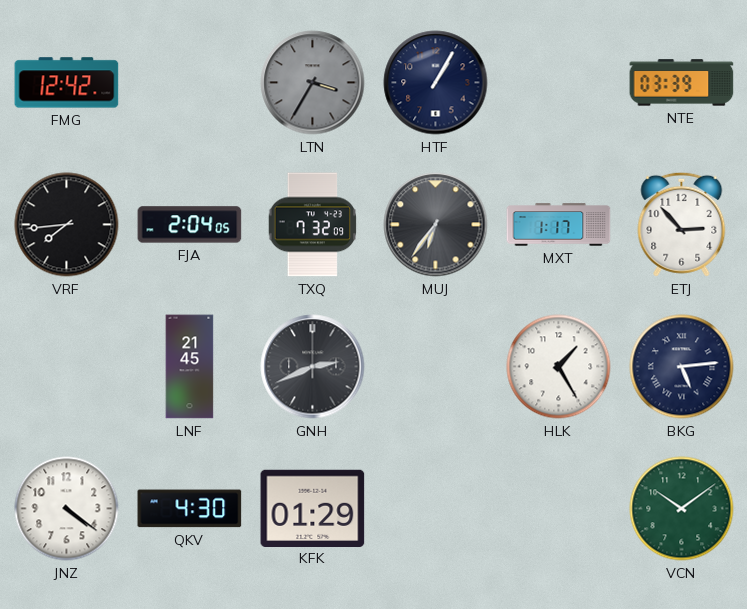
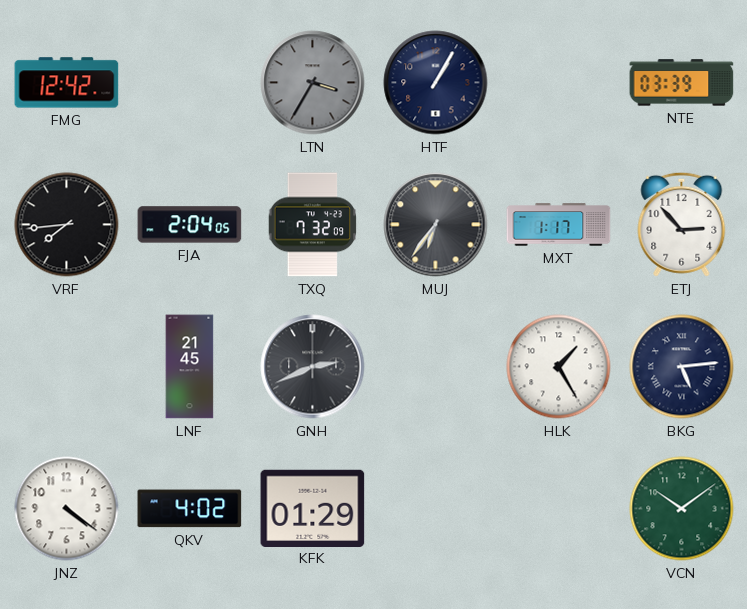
QKV: 4:30 -> 4:02 (190, 509)
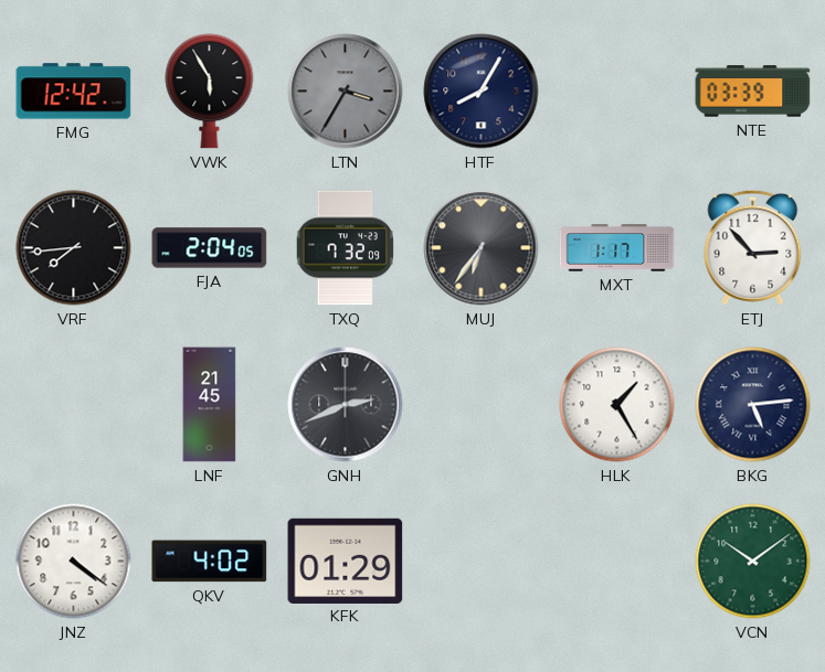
VWK: none -> 5:55 (210, 92)
HTF: 1:05 -> 8:05 (482, 92)
